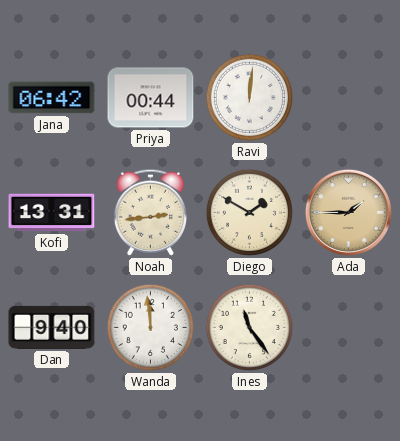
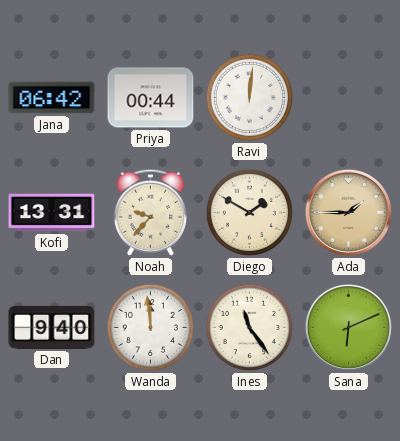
Noah: 2:44 -> 9:37 (150, 212)
Sana: none -> 6:11 (348, 327)
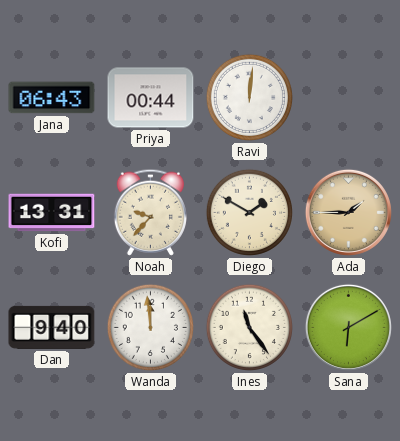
Jana: 06:42 -> 06:43 (52, 98)
Sana: 6:11 -> 6:10 (348, 327)
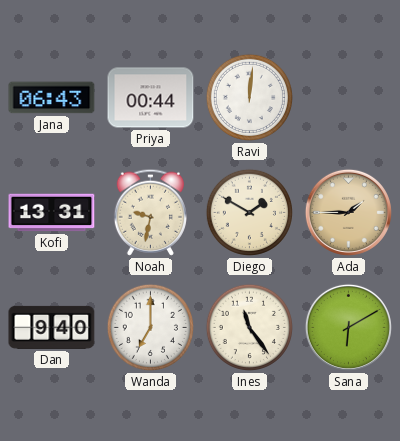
Noah: 9:37 -> 9:32 (150, 212)
Wanda: 11:59 -> 7:00 (150, 327)
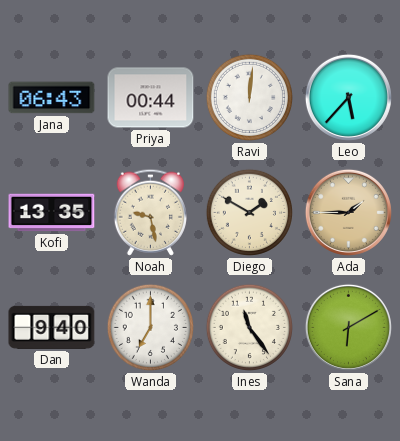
Leo: none -> 5:37 (348, 97)
Kofi: 13:31 -> 13:35 (52, 213)
Noah: 9:32 -> 9:28 (150, 212)
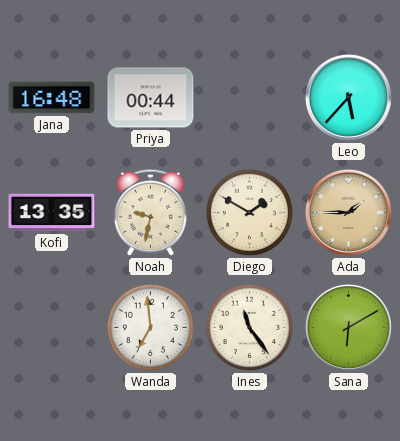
Jana: 06:43 -> 16:48 (52, 98)
Ravi: 12:01 -> none (249, 97)
Noah: 9:28 -> 9:32 (150, 212)
Dan: 9:40 -> none (52, 327)
Wanda: 7:00 -> 6:59 (150, 327)
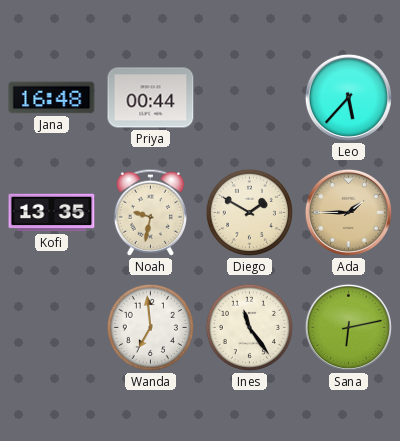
Sana: 6:10 -> 6:13 (348, 327)
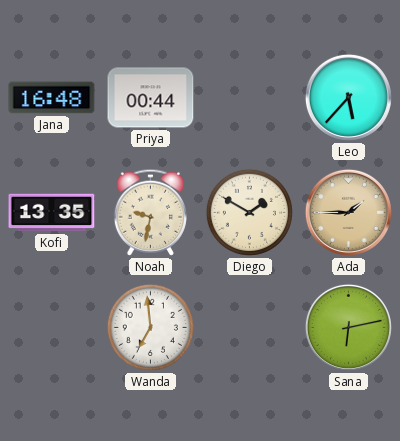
Ines: 11:24 -> none (249, 327)
